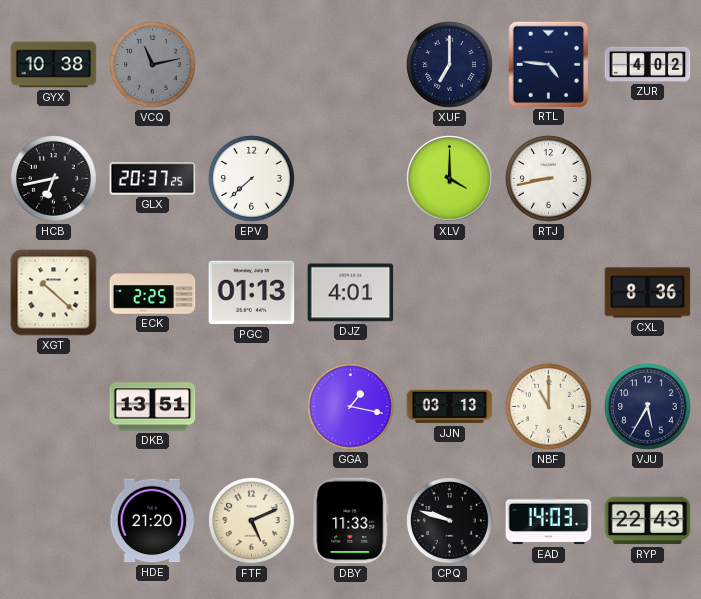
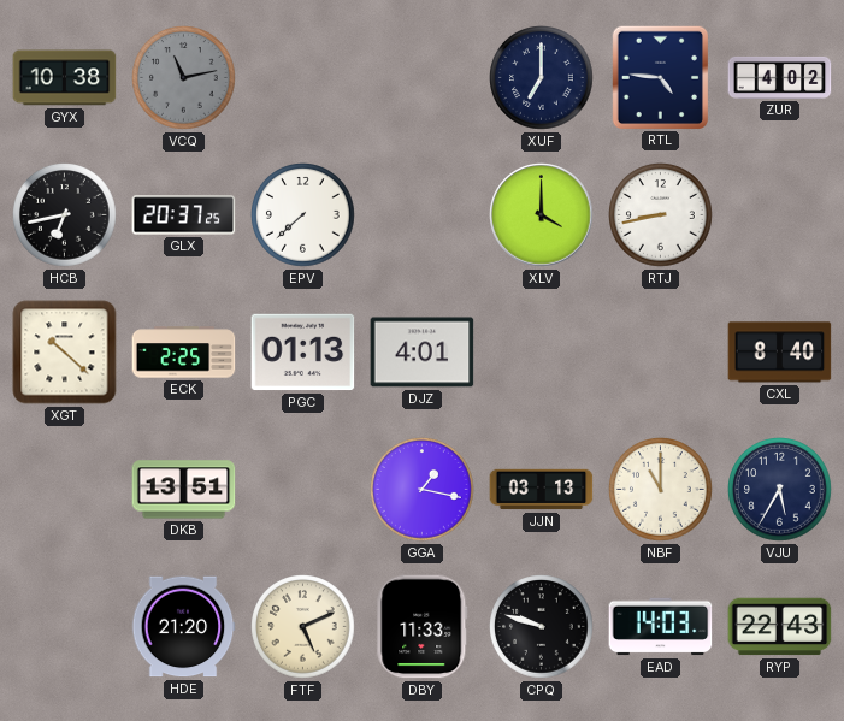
CXL: 8:36 -> 8:40 (780, 353)
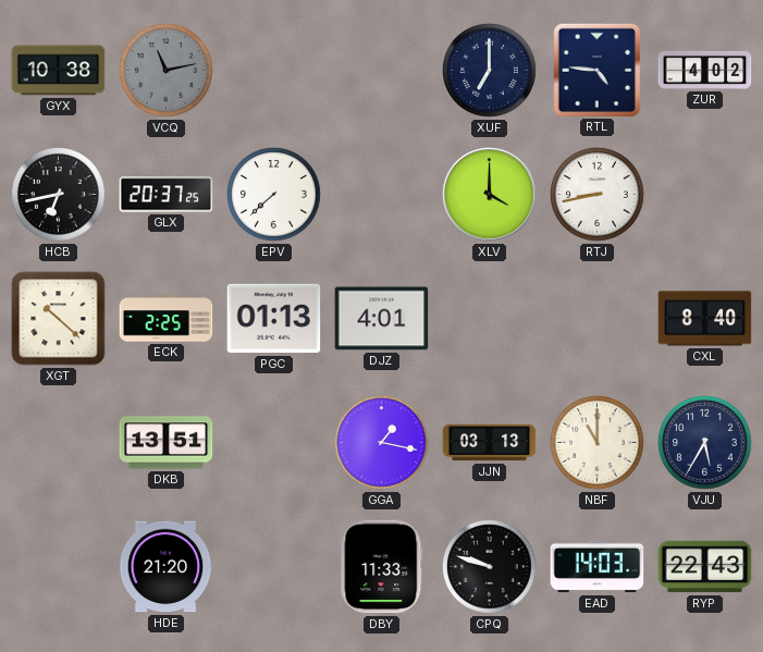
FTF: 5:11 -> none (303, 627)
